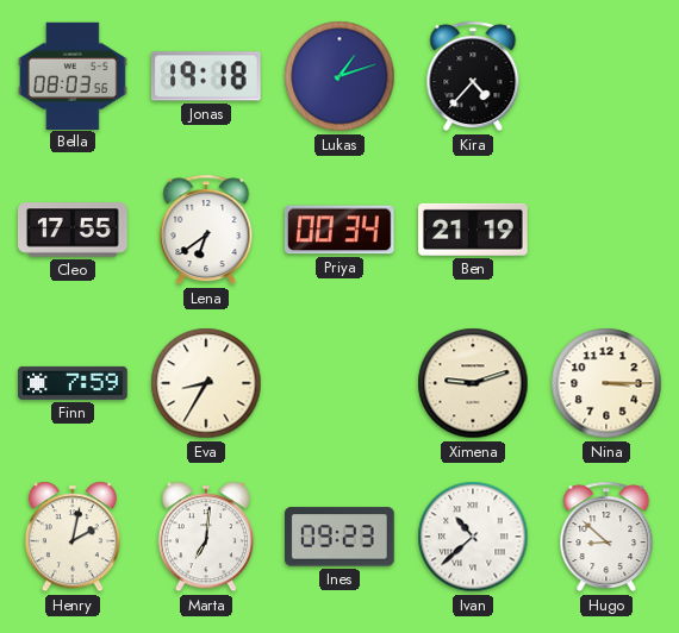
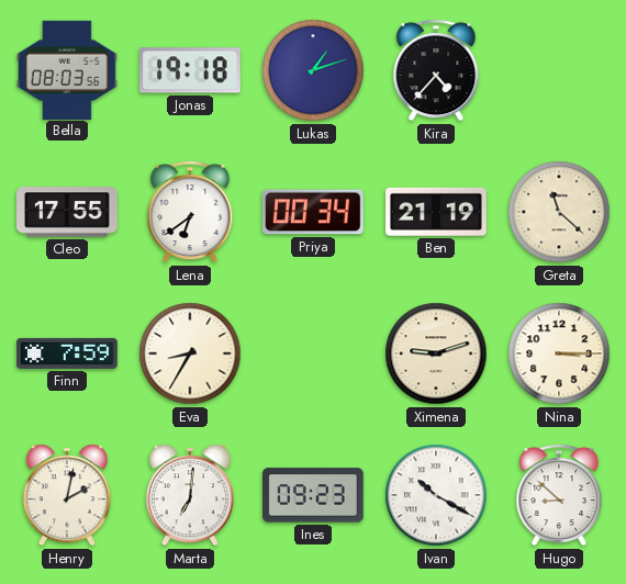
Greta: none -> 11:22 (559, 212)
Ivan: 10:38 -> 10:20 (436, 495)
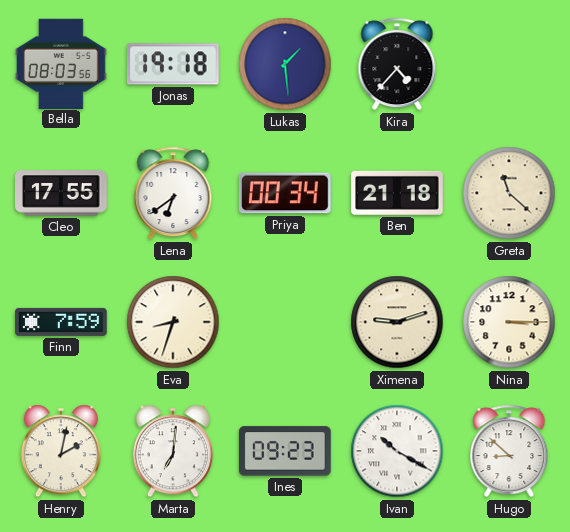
Lukas: 1:12 -> 1:29 (285, 64)
Ben: 21:19 -> 21:18 (397, 193)
Eva: 8:35 -> 8:33 (173, 322)
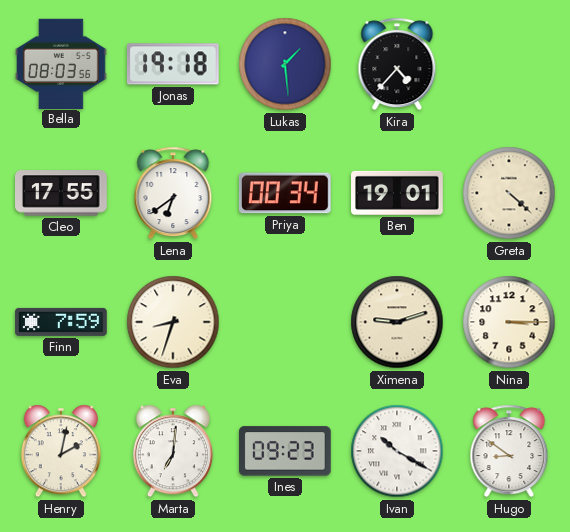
Ben: 21:18 -> 19:01 (397, 193)
Greta: 11:22 -> 4:22 (509, 193)
Hugo: 8:52 -> 8:51 (509, 451)
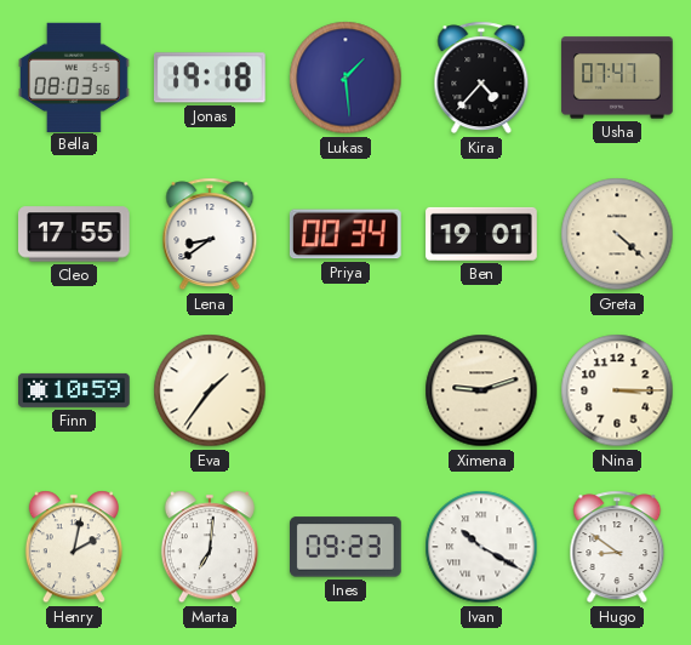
Usha: none -> 07:47 (617, 78)
Lena: 6:39 -> 8:39 (210, 234)
Finn: 7:59 -> 10:59 (74, 390)
Eva: 8:33 -> 1:36 (210, 390)
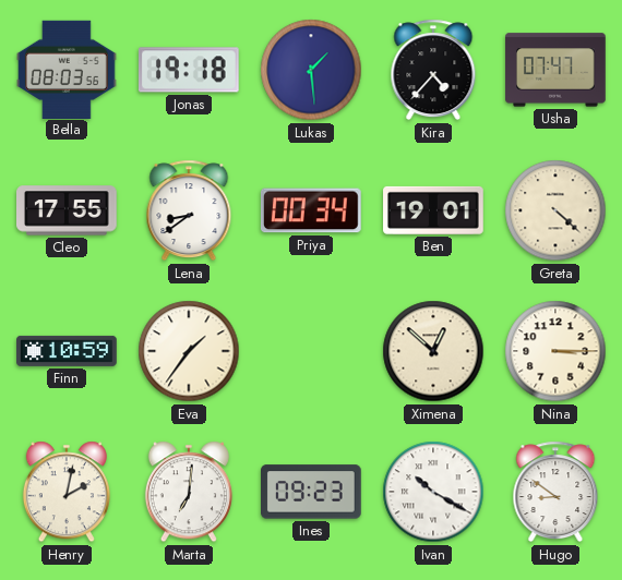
Ximena: 9:12 -> 12:52 (433, 351)
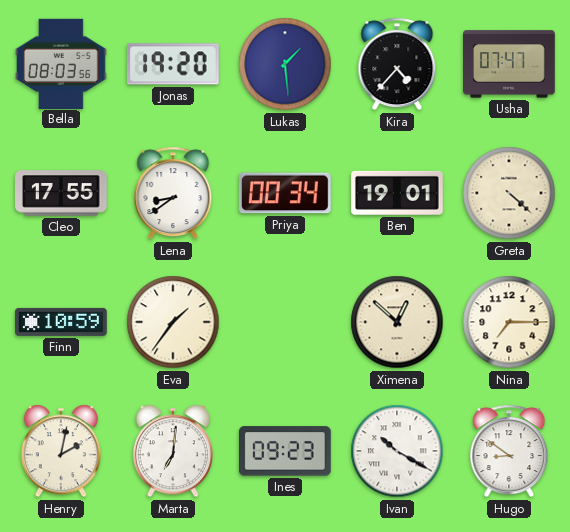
Jonas: 19:18 -> 19:20 (173, 64)
Nina: 3:15 -> 7:15 (509, 322)
